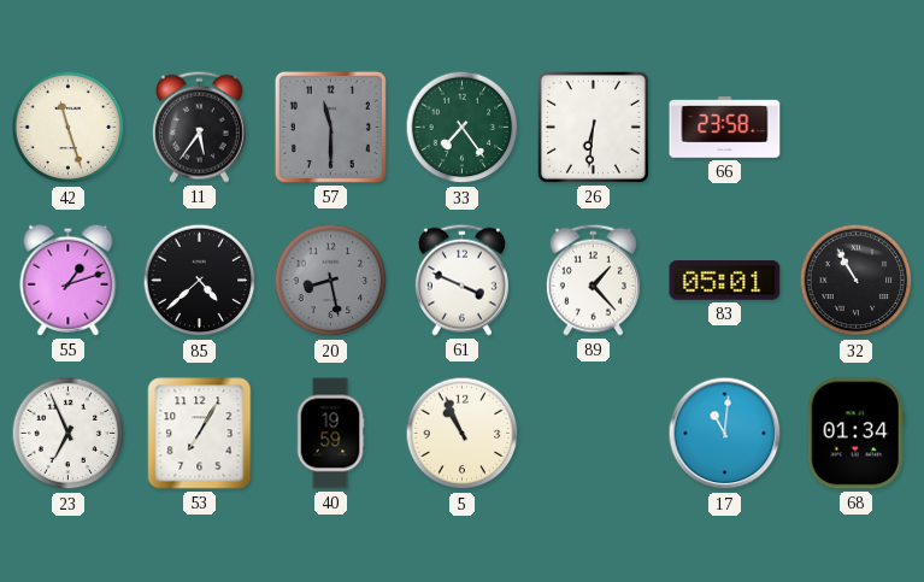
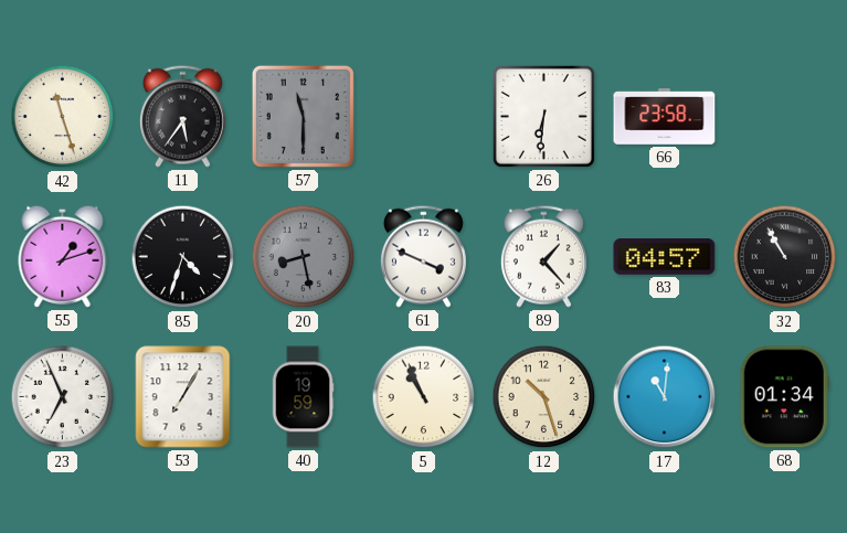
33: 7:24 -> none (463, 128)
85: 4:38 -> 4:33 (183, 257)
83: 05:01 -> 04:57 (665, 257)
12: none -> 10:27 (544, 397)
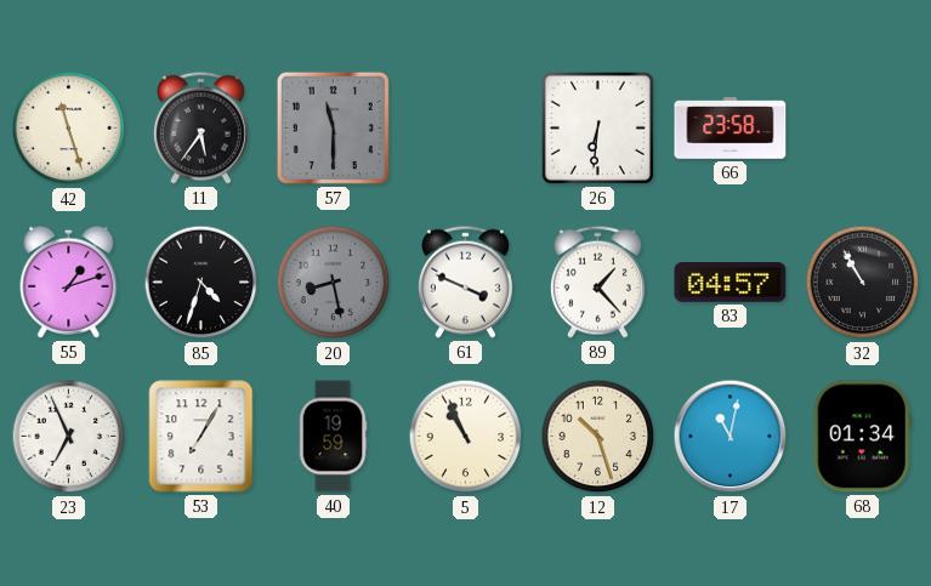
17: 11:01 -> 11:02 (731, 437)
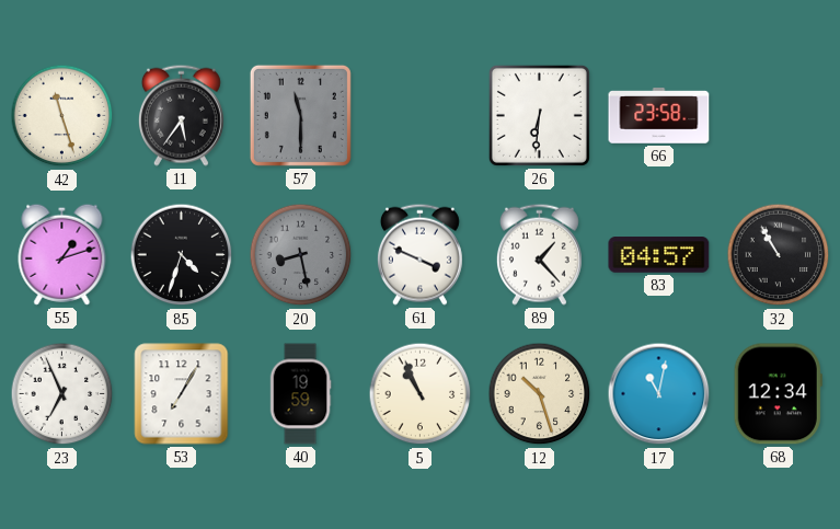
68: 01:34 -> 12:34 (778, 394)
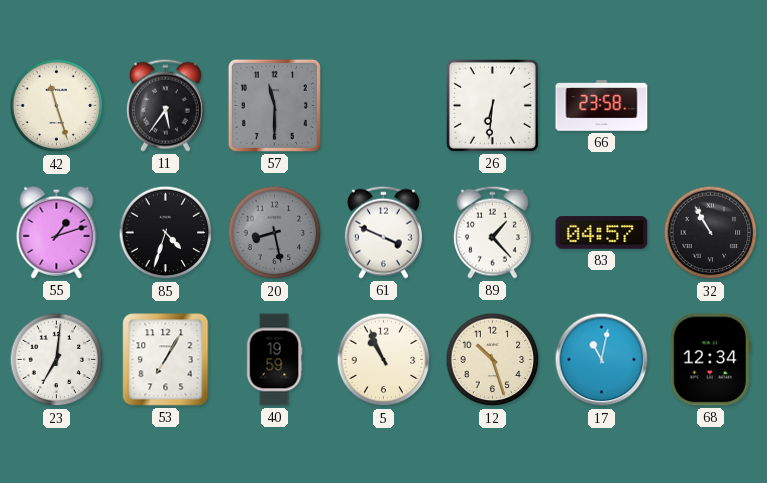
23: 6:56 -> 7:01 (57, 360)
